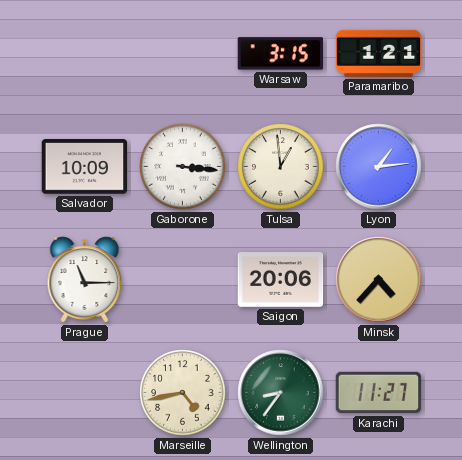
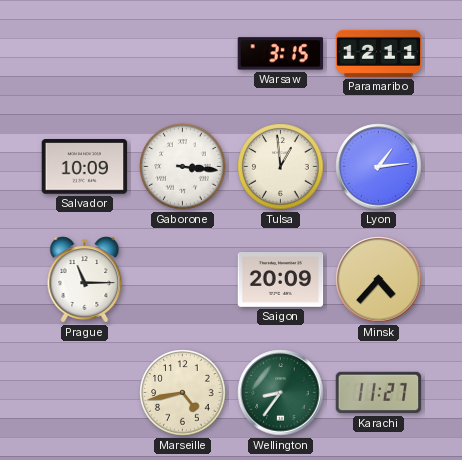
Paramaribo: 1:21 -> 12:11 (379, 53)
Saigon: 20:06 -> 20:09 (281, 280)
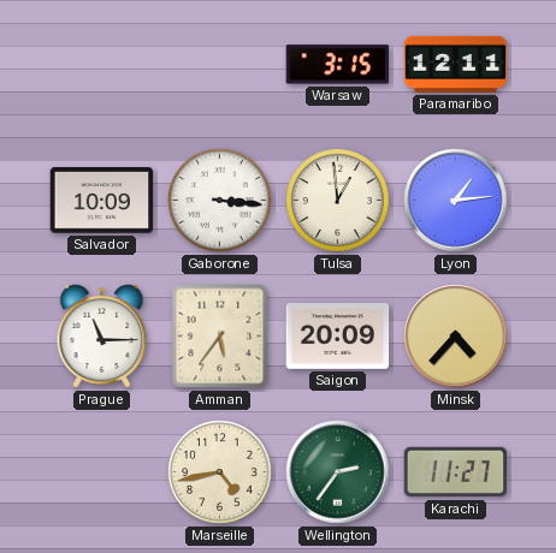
Amman: none -> 5:36 (220, 337)
Wellington: 8:36 -> 2:36 (338, 472)
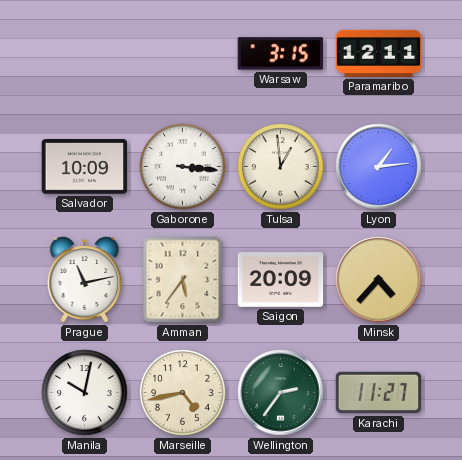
Prague: 11:15 -> 11:13 (85, 280)
Manila: none -> 10:02 (85, 393)
